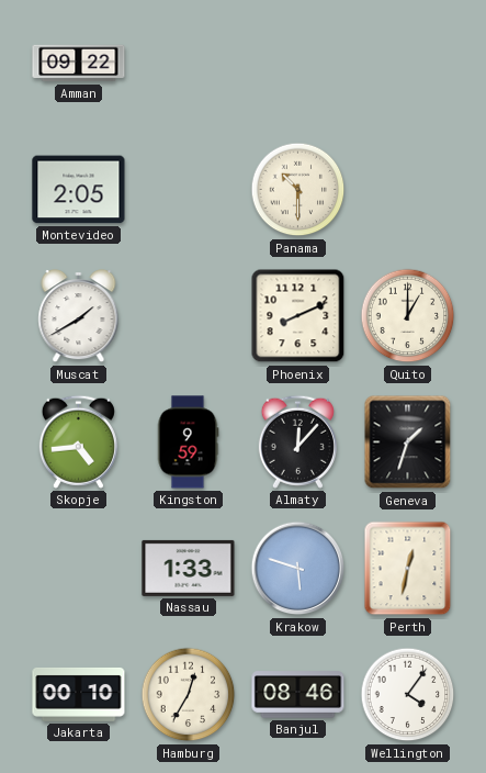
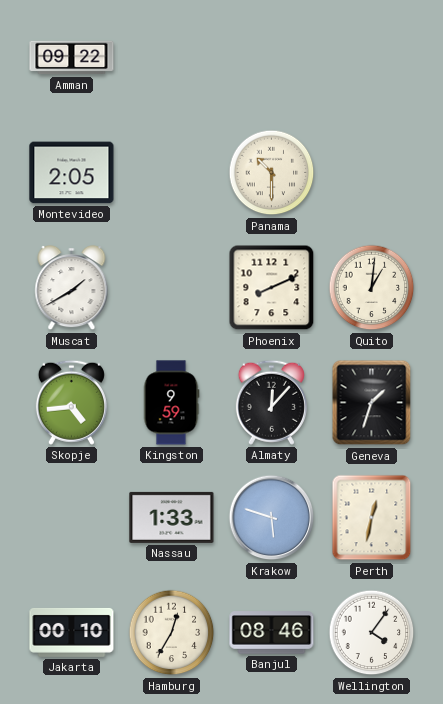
Quito: 1:00 -> 1:01 (372, 288)
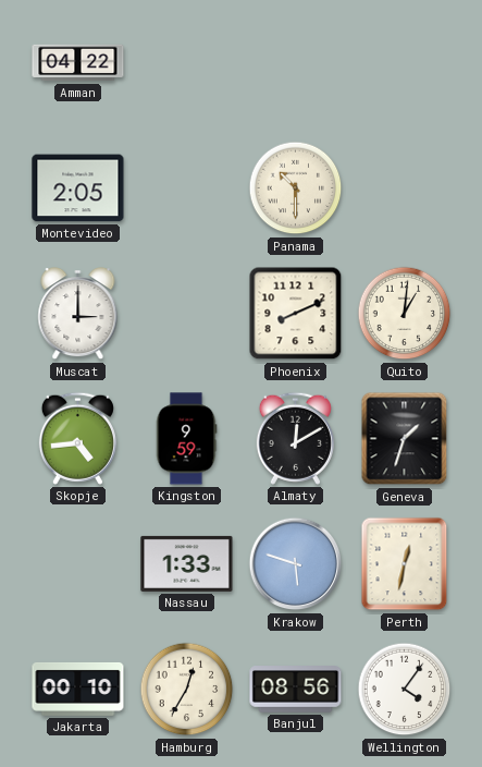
Amman: 09:22 -> 04:22 (78, 63)
Muscat: 1:40 -> 3:00 (78, 315)
Almaty: 12:07 -> 12:10 (295, 438)
Banjul: 08:46 -> 08:56 (296, 690)
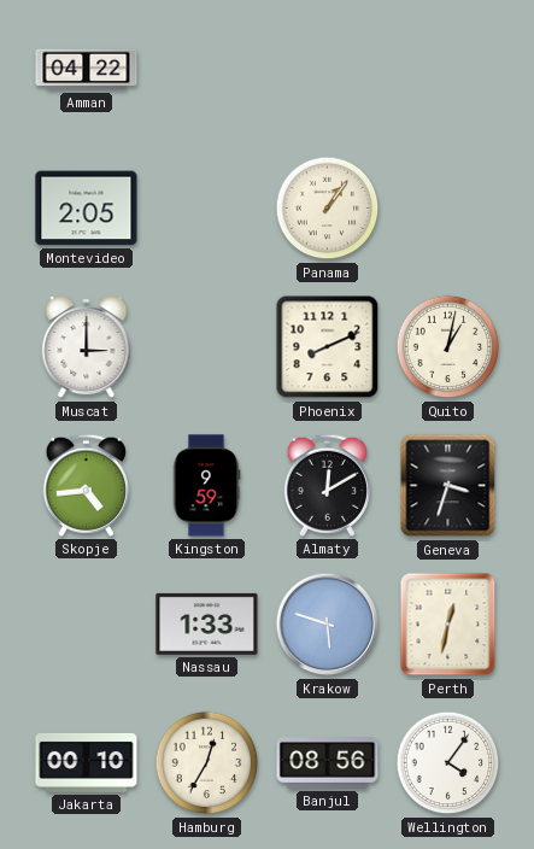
Panama: 10:30 -> 1:06 (328, 209)
Quito: 1:01 -> 1:02 (448, 347)
Geneva: 1:33 -> 3:33 (448, 486)
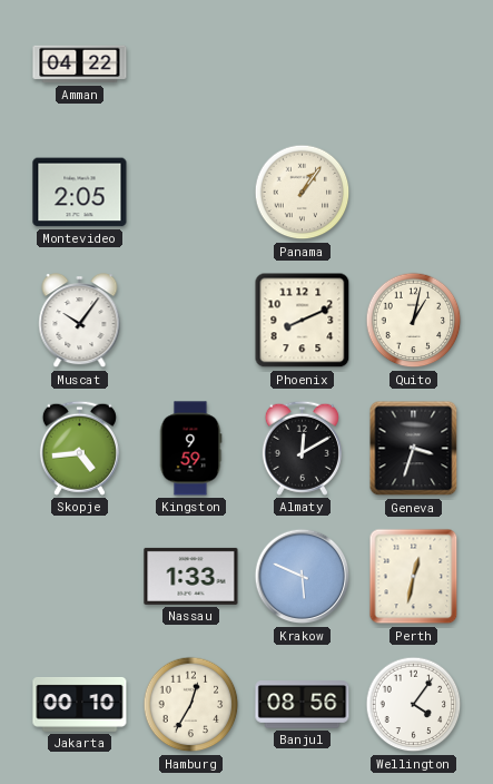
Muscat: 3:00 -> 10:06 (80, 322)
Krakow: 5:48 -> 5:49 (303, 577)
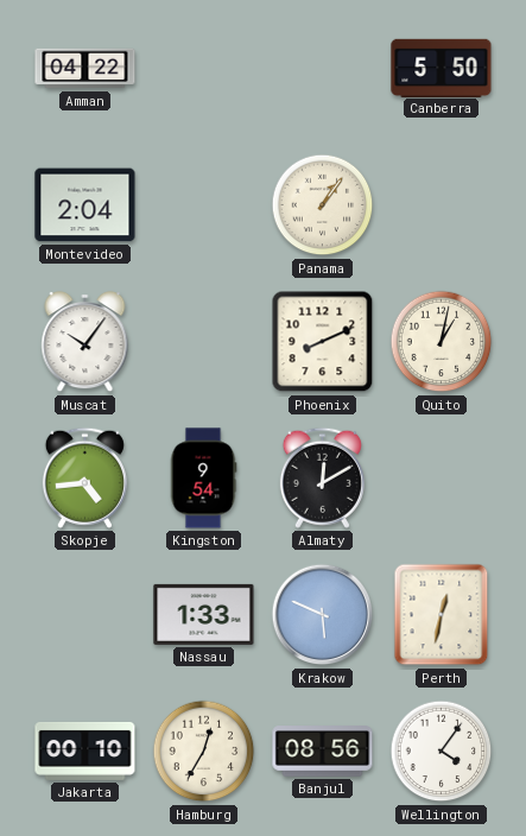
Canberra: none -> 5:50 (442, 68)
Montevideo: 2:05 -> 2:04 (85, 205)
Kingston: 9:59 -> 9:54 (203, 479)
Geneva: 3:33 -> none (414, 449)
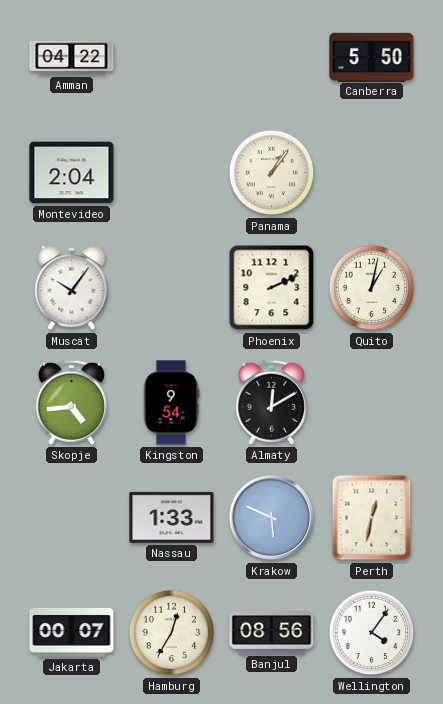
Phoenix: 8:11 -> 2:11 (272, 288)
Jakarta: 00:10 -> 00:07 (72, 632)
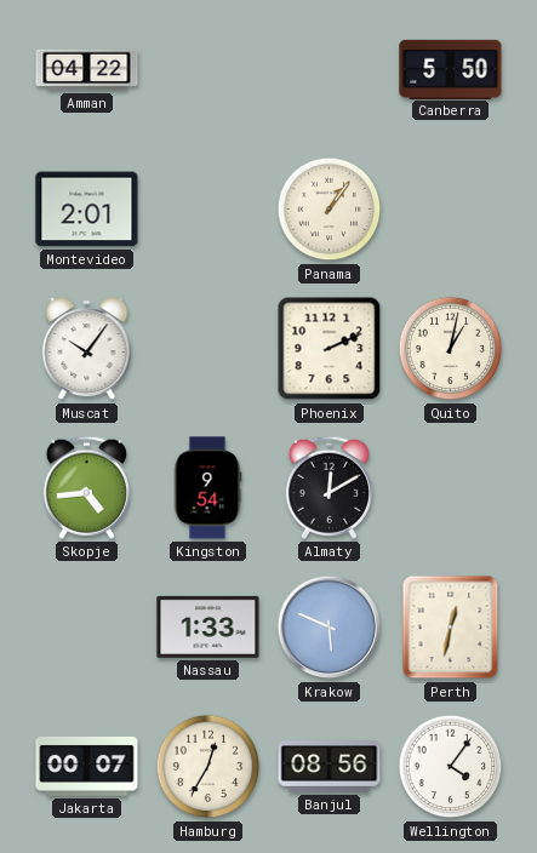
Montevideo: 2:04 -> 2:01 (87, 210)
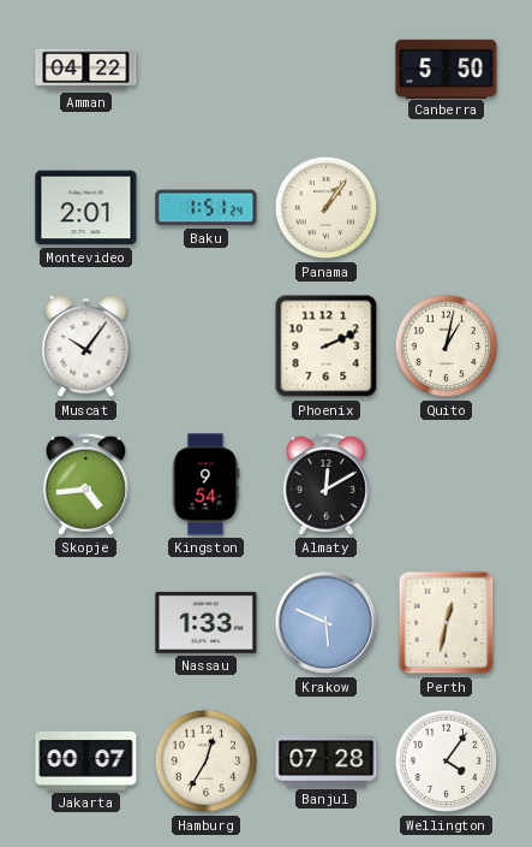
Baku: none -> 1:51 (207, 208)
Banjul: 08:56 -> 07:28 (327, 762)
